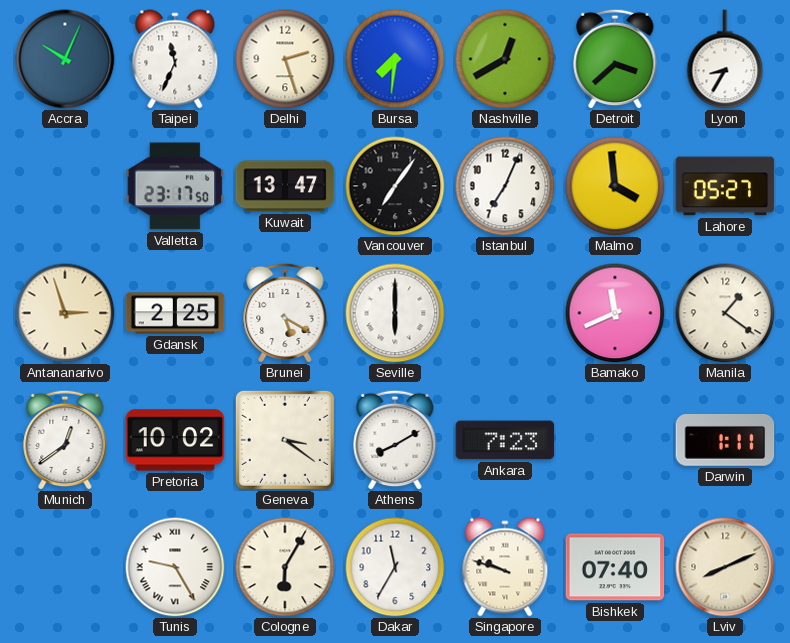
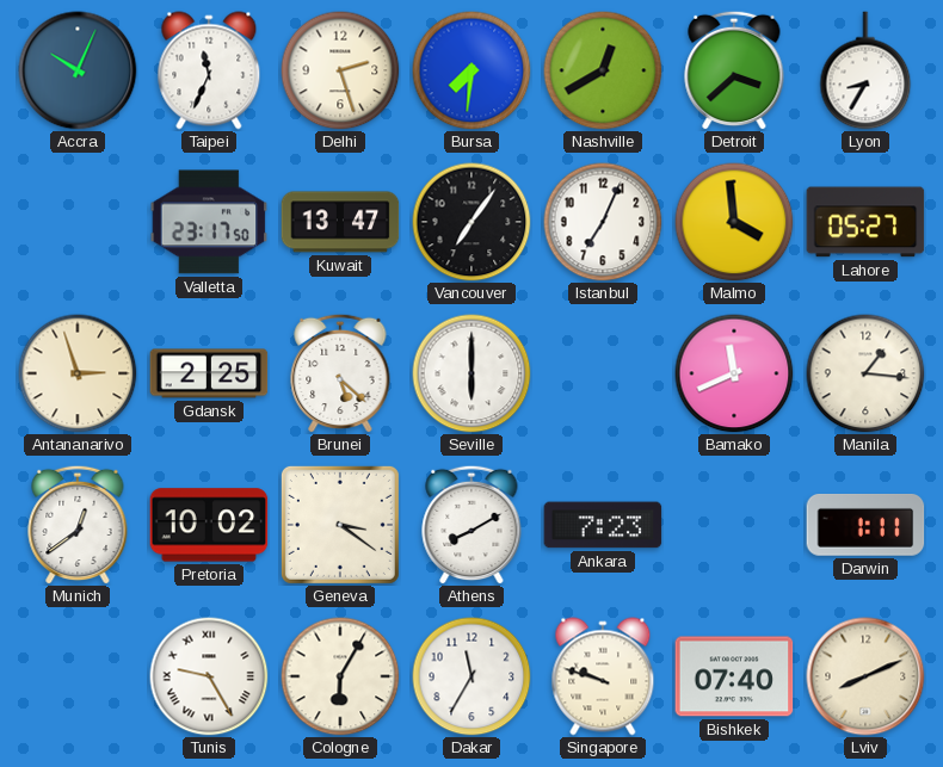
Brunei: 5:20 -> 5:22 (340, 373)
Manila: 1:21 -> 1:16 (865, 373)
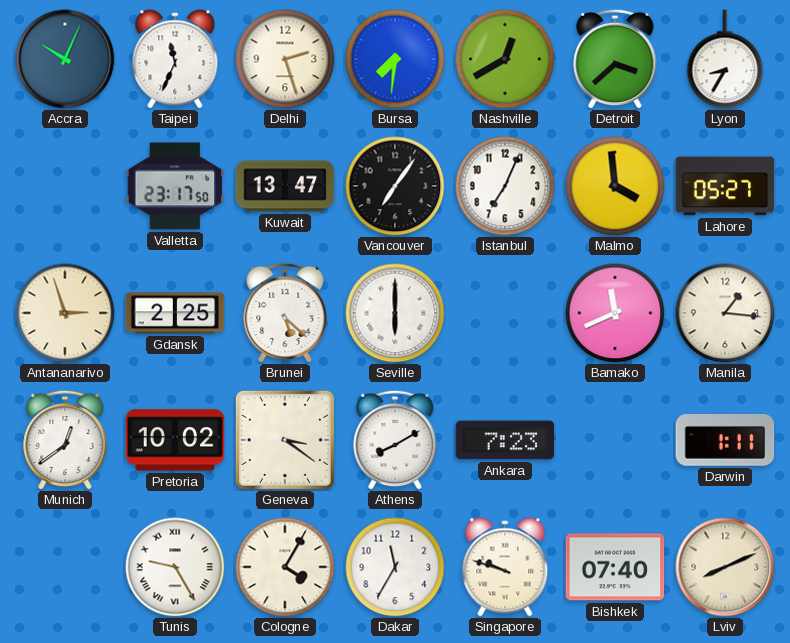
Cologne: 6:05 -> 4:05 (285, 567)
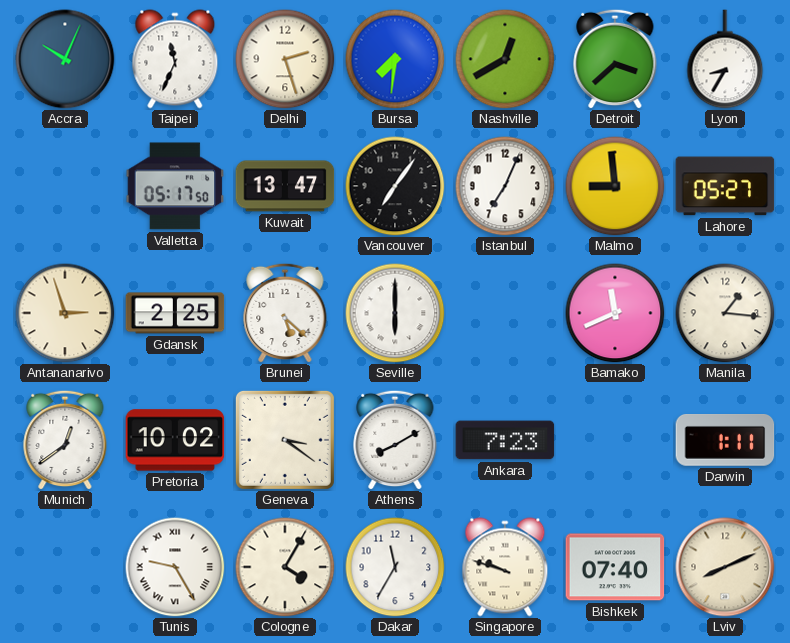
Valletta: 23:17 -> 05:17 (175, 186)
Malmo: 3:59 -> 8:59 (615, 186)
